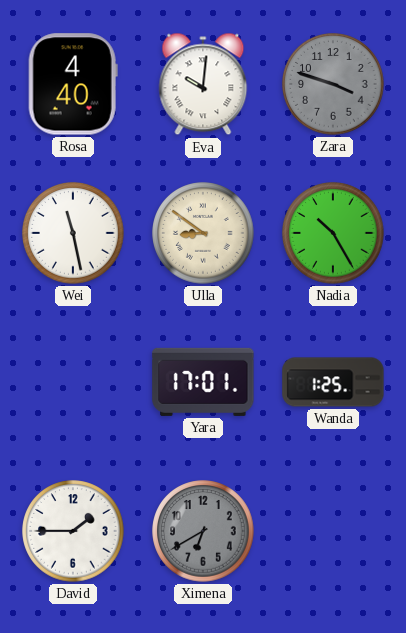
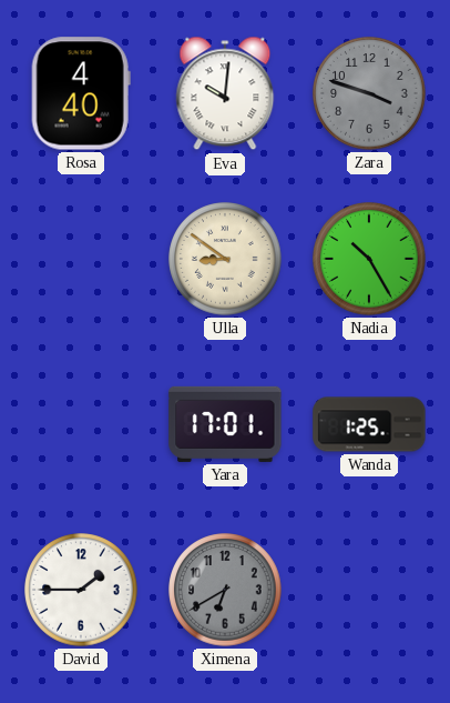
Wei: 11:28 -> none (73, 233)
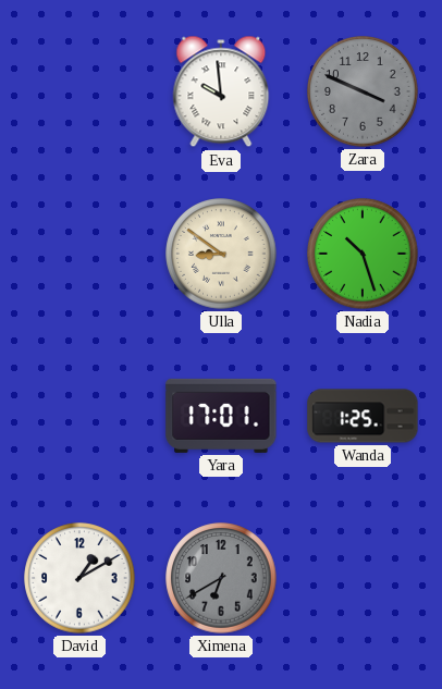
Rosa: 4:40 -> none (81, 93)
Eva: 10:01 -> 9:59 (221, 91)
Zara: 3:48 -> 3:49 (363, 91)
Nadia: 10:25 -> 10:27 (363, 254)
David: 1:45 -> 1:10 (79, 578)
